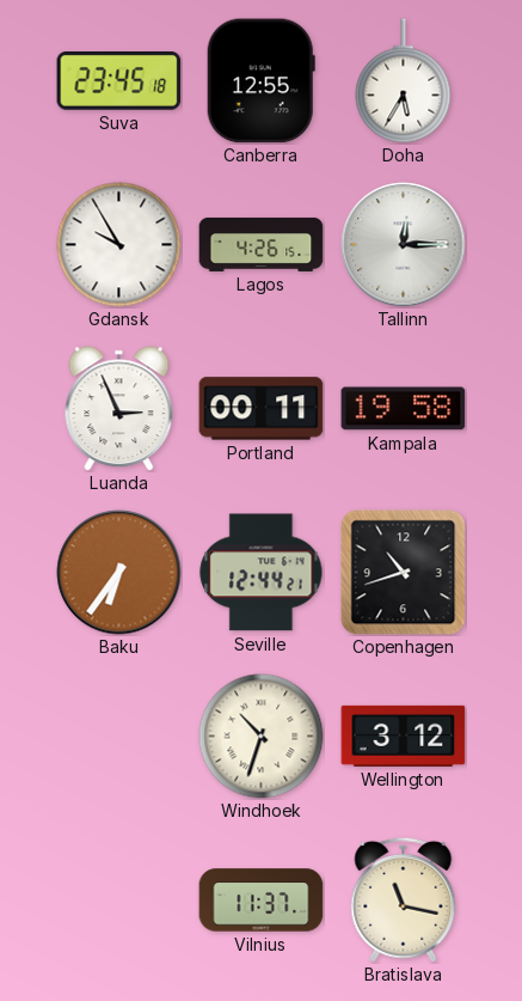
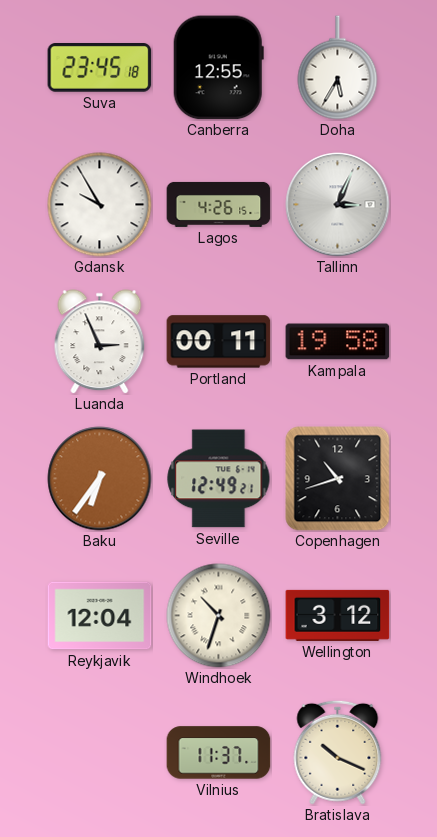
Tallinn: 12:15 -> 3:04 (338, 205)
Seville: 12:44 -> 12:49 (219, 479)
Reykjavik: none -> 12:04 (100, 616)
Bratislava: 11:17 -> 10:19 (338, 752)
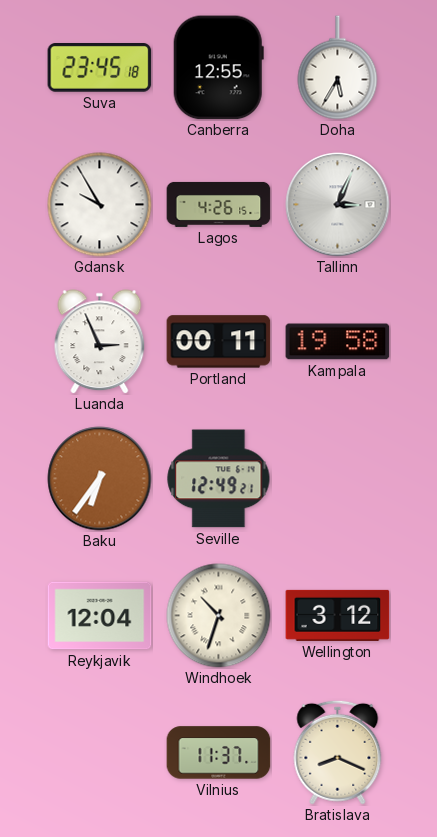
Copenhagen: 10:42 -> none (338, 479)
Bratislava: 10:19 -> 8:19 (338, 752)
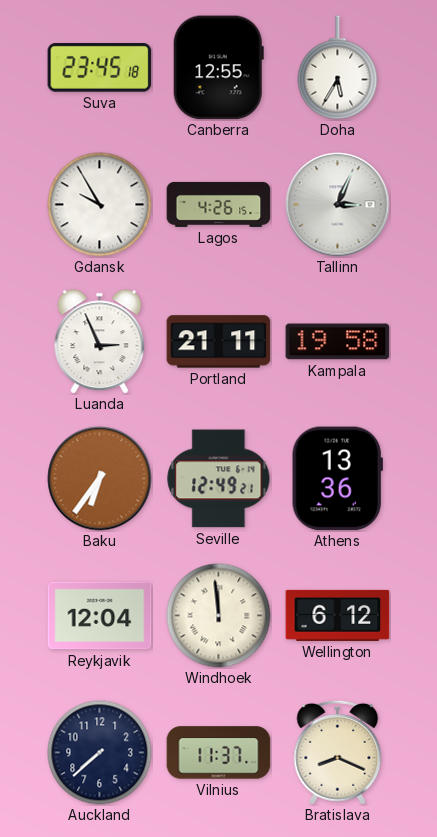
Portland: 00:11 -> 21:11 (219, 342)
Athens: none -> 13:36 (337, 479)
Windhoek: 10:33 -> 11:59 (219, 616)
Wellington: 3:12 -> 6:12 (338, 615)
Auckland: none -> 7:38 (100, 753)
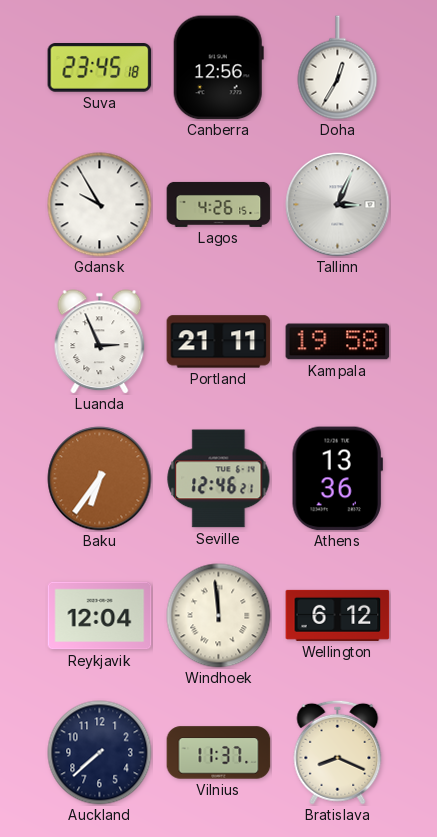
Canberra: 12:55 -> 12:56 (218, 68)
Doha: 5:35 -> 12:35 (338, 68)
Seville: 12:49 -> 12:46 (219, 479)
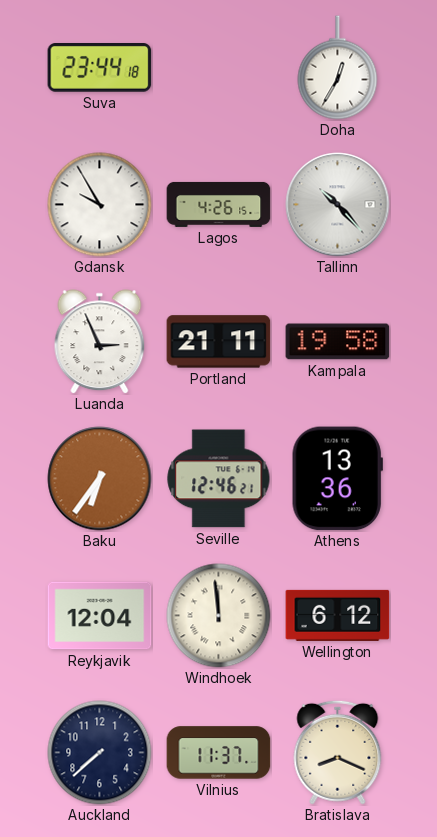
Suva: 23:45 -> 23:44 (100, 68)
Canberra: 12:56 -> none (218, 68)
Tallinn: 3:04 -> 10:23 (338, 205)
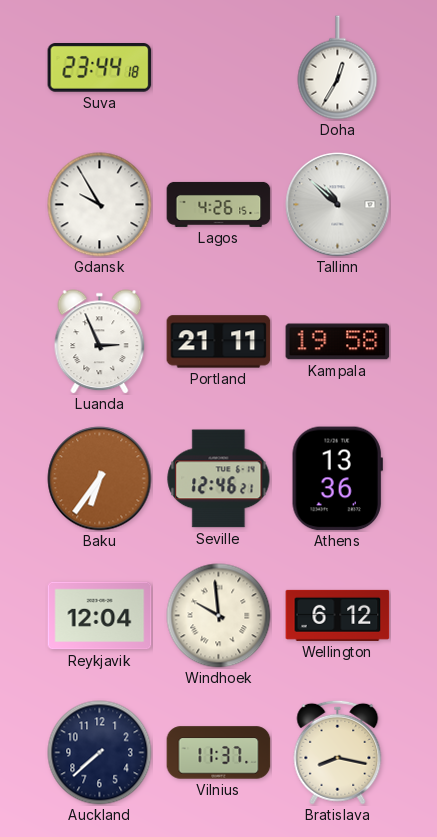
Tallinn: 10:23 -> 10:52 (338, 205)
Windhoek: 11:59 -> 9:59 (219, 616)
Bratislava: 8:19 -> 8:17 (338, 752)
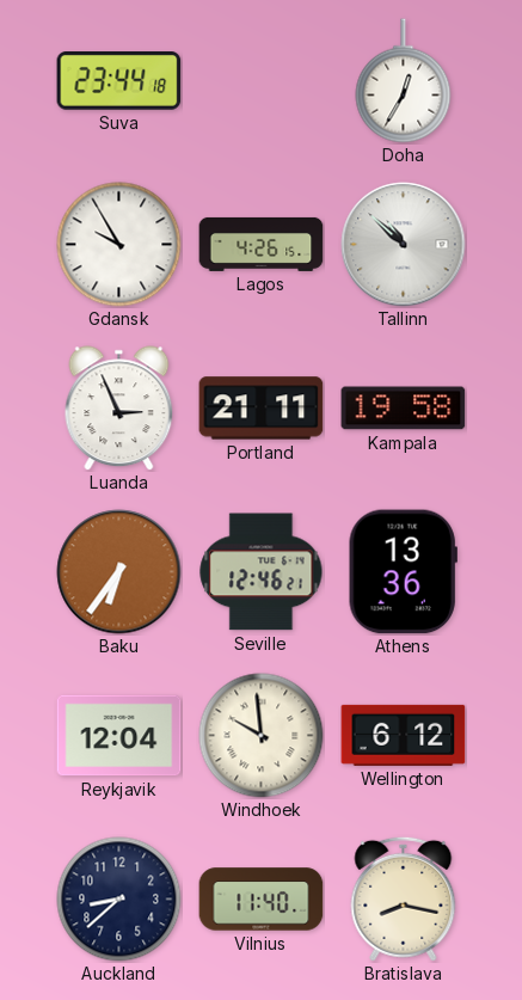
Auckland: 7:38 -> 8:38 (119, 900)
Vilnius: 11:37 -> 11:40 (262, 900)
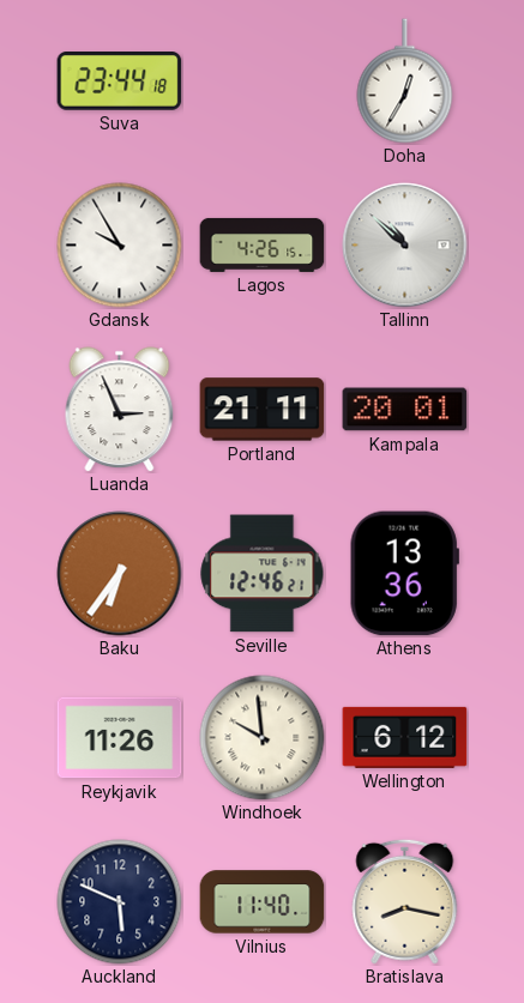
Kampala: 19:58 -> 20:01 (405, 410)
Reykjavik: 12:04 -> 11:26 (120, 738)
Auckland: 8:38 -> 5:49 (120, 902)
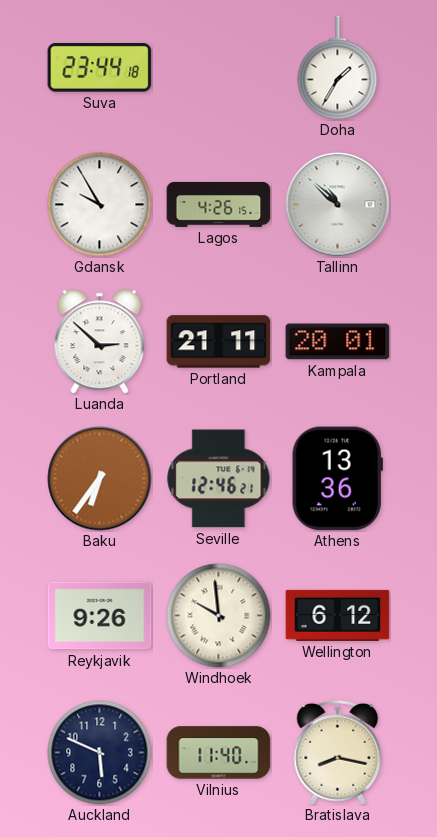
Doha: 12:35 -> 1:35 (338, 68)
Luanda: 2:56 -> 2:52 (100, 342)
Reykjavik: 11:26 -> 9:26 (100, 616)
